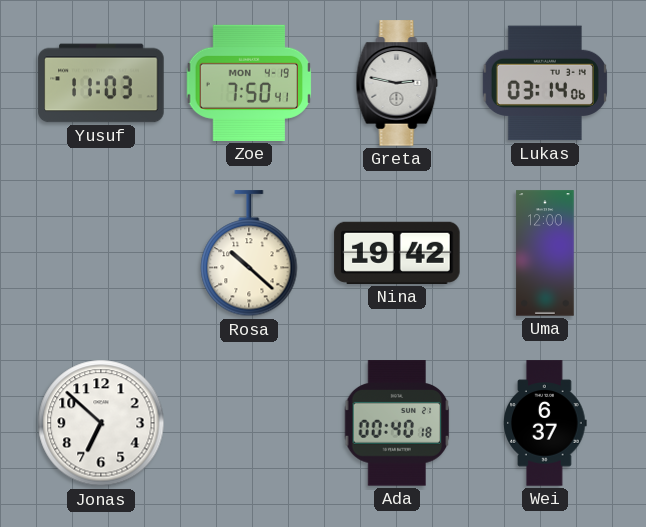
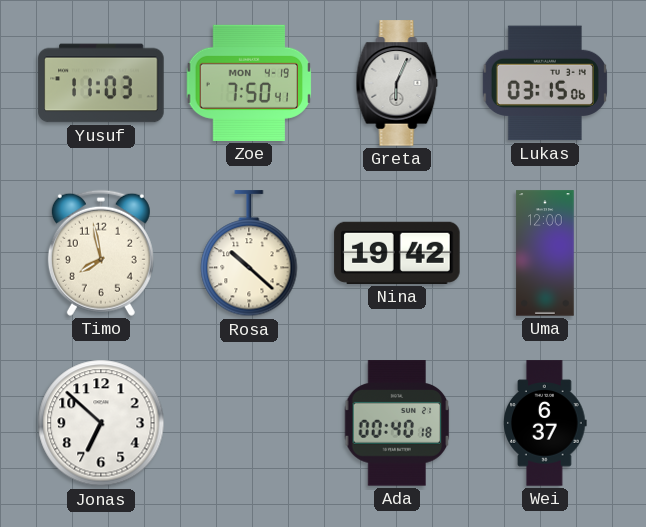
Greta: 2:47 -> 6:04 (397, 83)
Lukas: 03:14 -> 03:15 (545, 83)
Timo: none -> 7:58 (101, 253)
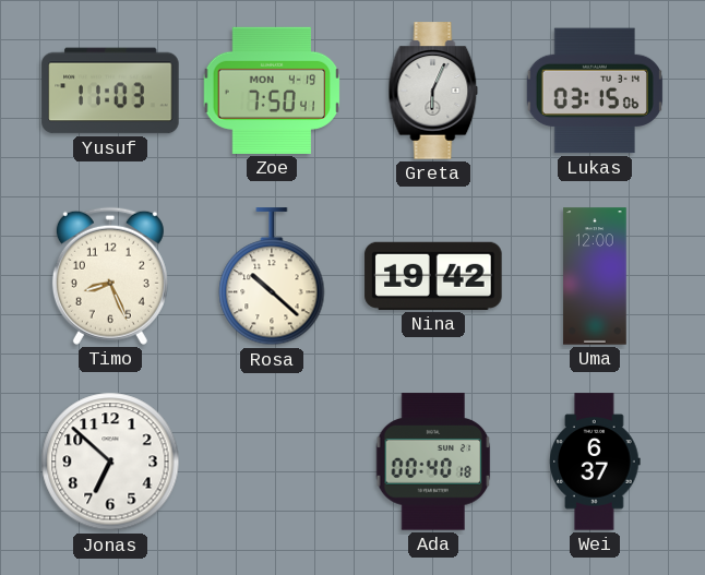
Timo: 7:58 -> 8:26 (110, 276)
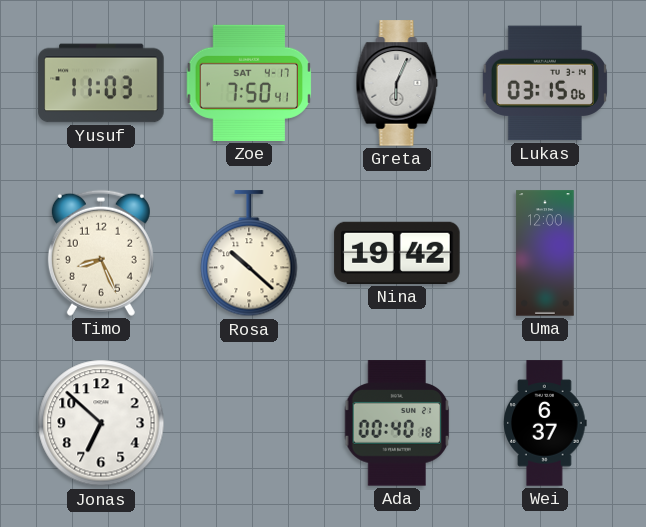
Zoe date: MON 4-19 -> SAT 4-17 (249, 83)
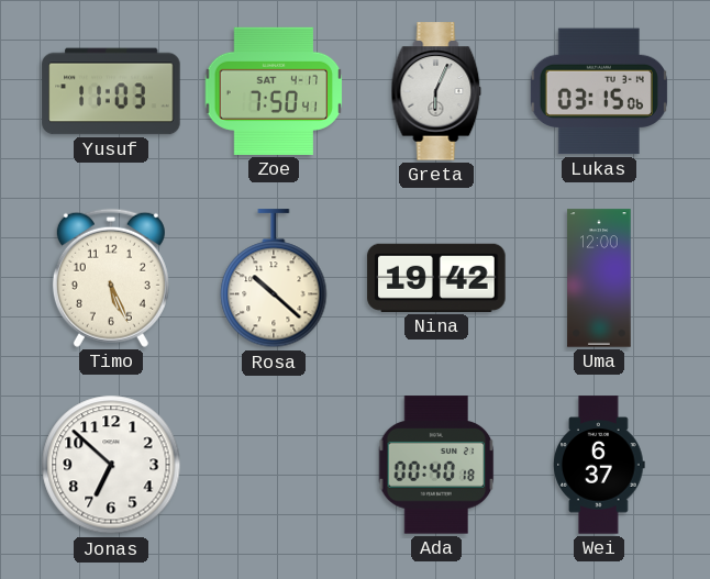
Timo: 8:26 -> 5:26 (111, 278)
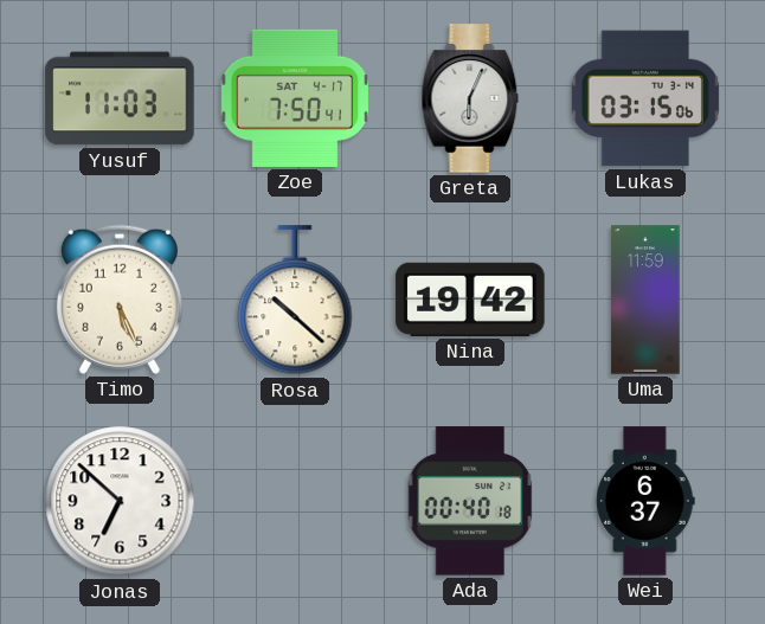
Uma: 12:00 -> 11:59 (645, 300)
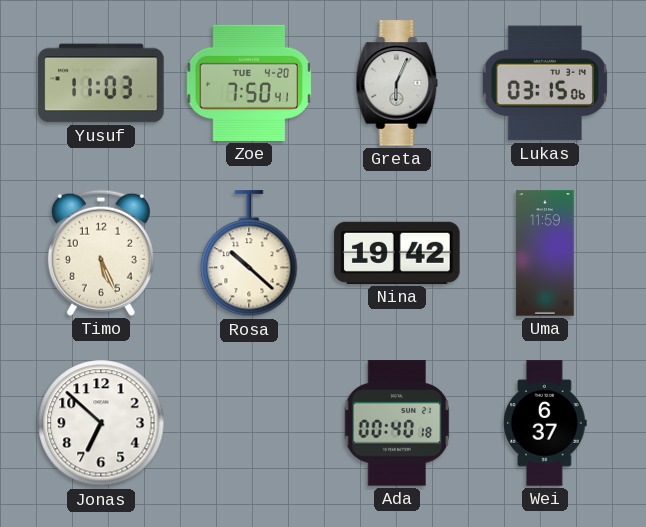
Zoe date: SAT 4-17 -> TUE 4-20 (249, 83)
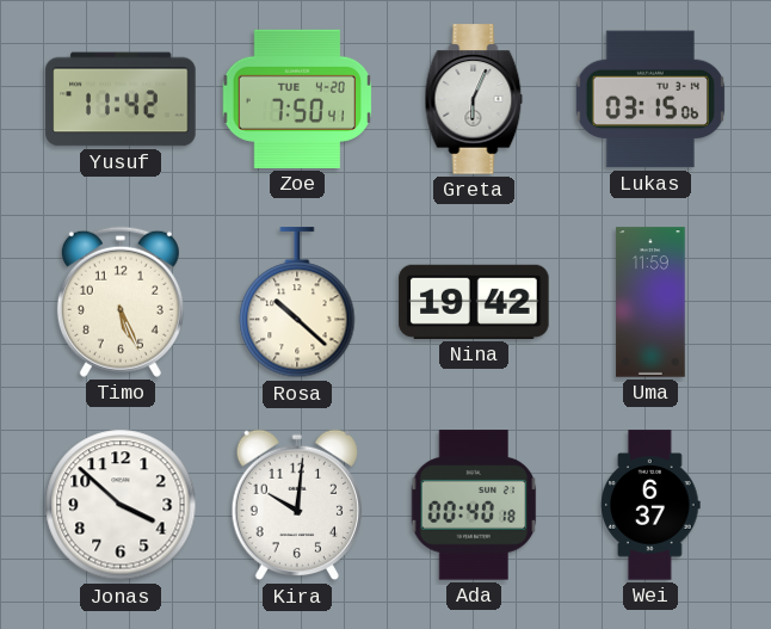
Yusuf: 11:03 -> 11:42 (121, 99)
Jonas: 6:52 -> 3:52 (121, 505)
Kira: none -> 10:01 (296, 505)
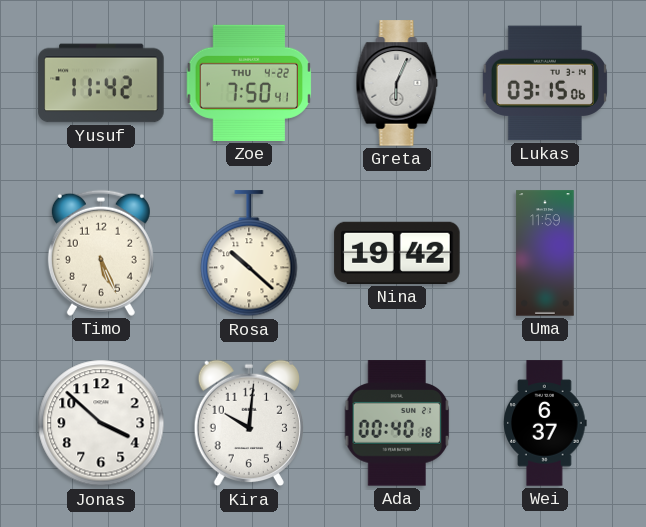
Zoe date: TUE 4-20 -> THU 4-22 (249, 83)
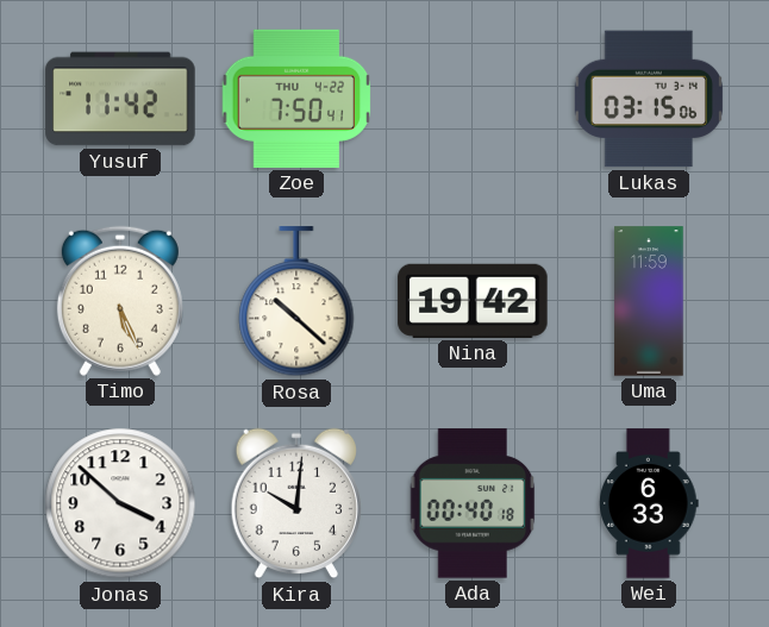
Greta: 6:04 -> none (397, 83)
Wei: 6:37 -> 6:33 (649, 503)
